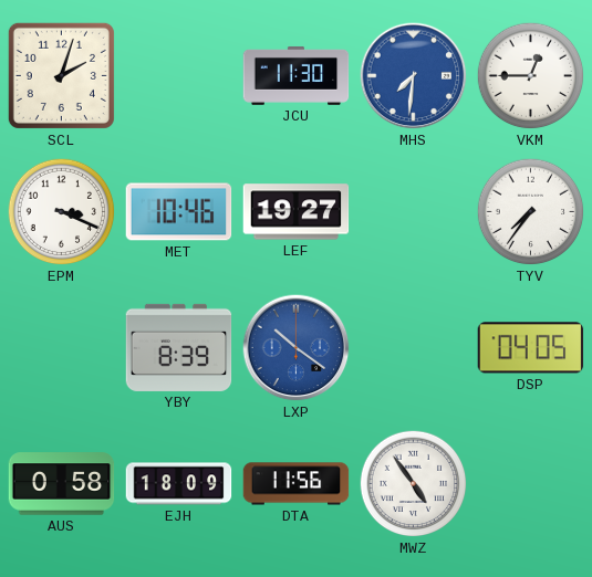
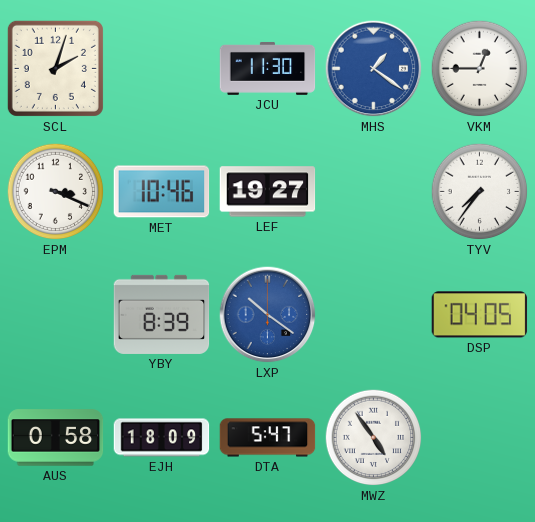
MHS: 7:31 -> 1:21 (374, 69)
DTA: 11:56 -> 5:47 (268, 438)
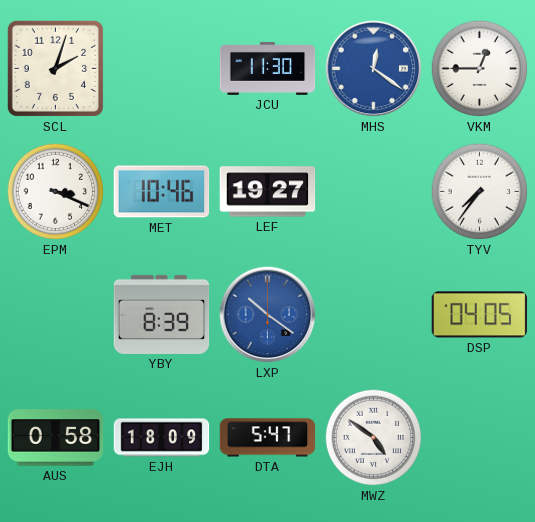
MHS: 1:21 -> 12:21 (374, 69)
MWZ: 4:54 -> 4:51 (374, 438)
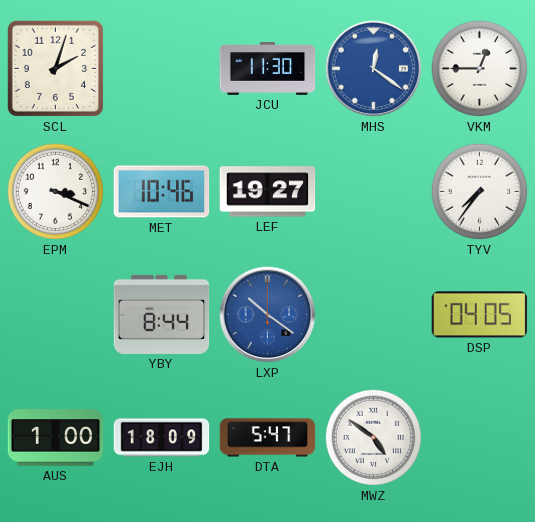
YBY: 8:39 -> 8:44 (162, 314)
AUS: 0:58 -> 1:00 (56, 438)
